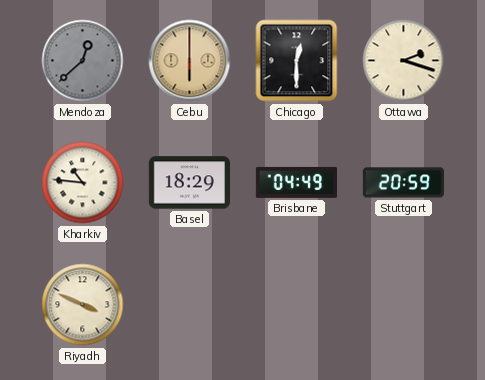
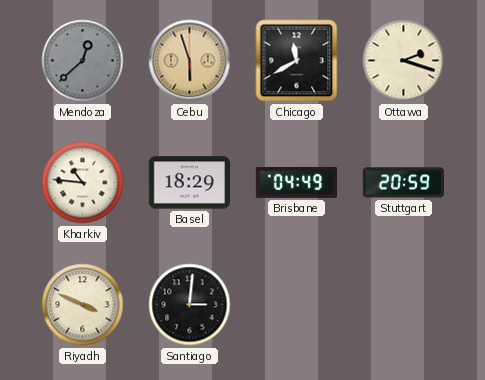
Cebu: 6:00 -> 5:57 (190, 61)
Chicago: 12:30 -> 11:40 (297, 61)
Santiago: none -> 3:01 (190, 305)
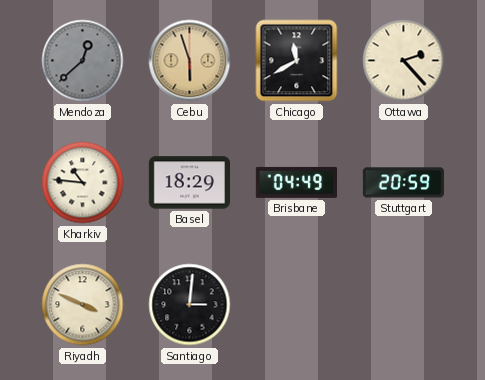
Ottawa: 2:18 -> 2:23 (404, 61)
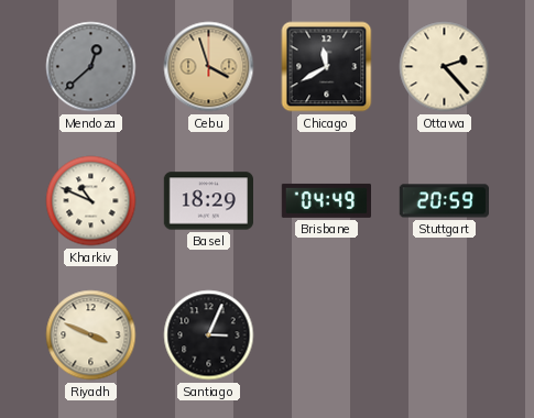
Cebu: 5:57 -> 3:57 (209, 67)
Kharkiv: 10:46 -> 10:49 (91, 201)
Santiago: 3:01 -> 3:04 (209, 335)
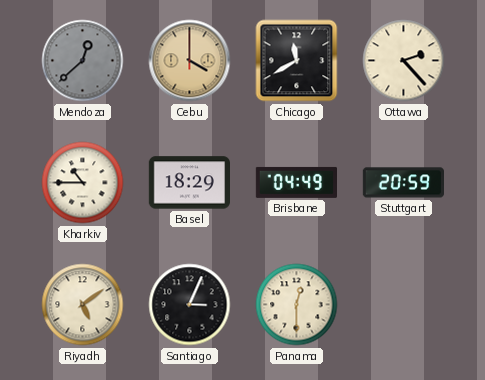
Cebu: 3:57 -> 4:00 (190, 61)
Kharkiv: 10:49 -> 10:45 (83, 183)
Riyadh: 3:49 -> 5:09 (83, 305)
Panama: none -> 12:30 (297, 305)
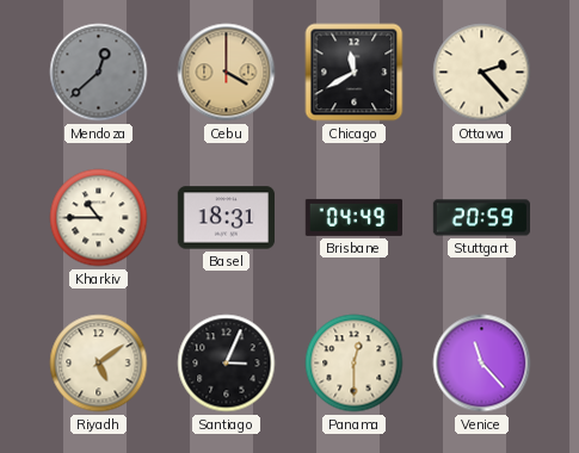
Basel: 18:29 -> 18:31 (226, 218)
Venice: none -> 11:23 (482, 364)
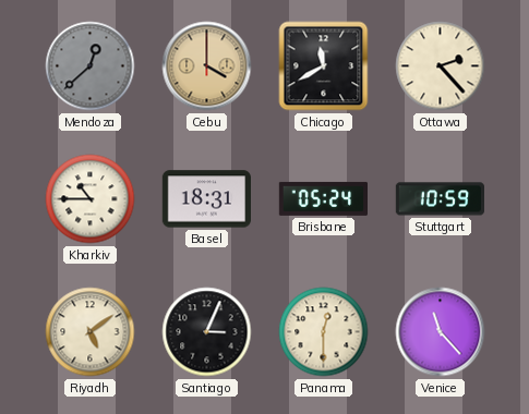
Brisbane: 04:49 -> 05:24 (323, 198)
Stuttgart: 20:59 -> 10:59 (440, 199)
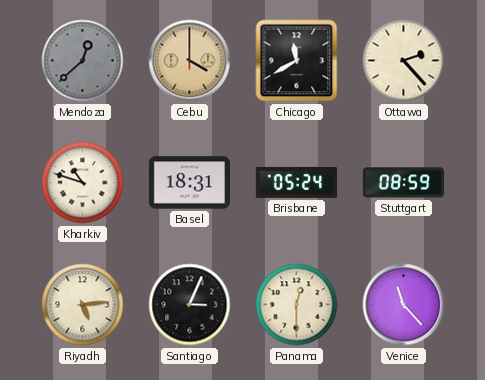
Kharkiv: 10:45 -> 10:48 (83, 183)
Stuttgart: 10:59 -> 08:59 (403, 183)
Riyadh: 5:09 -> 5:14 (83, 305)
